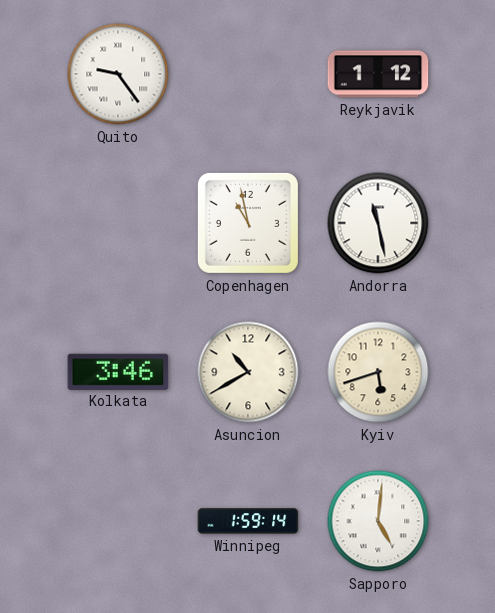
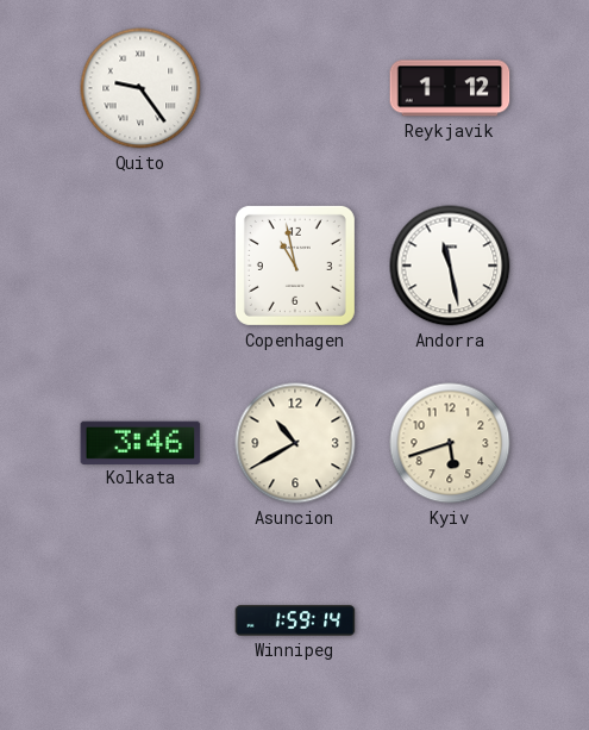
Sapporo: 5:01 -> none (378, 521)
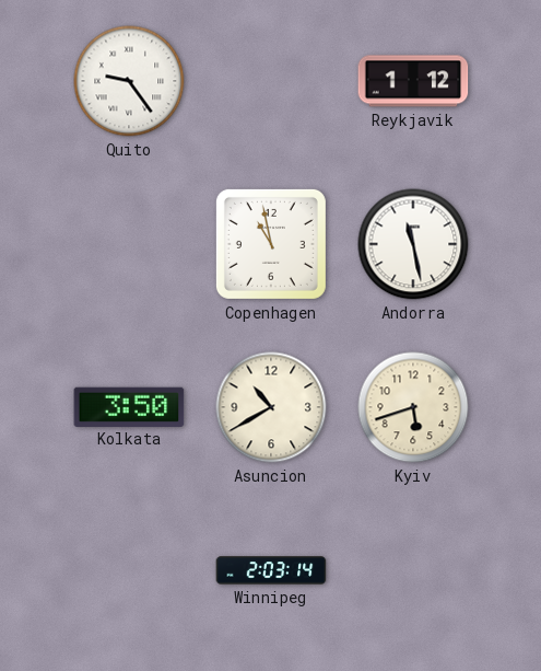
Kolkata: 3:46 -> 3:50 (129, 406)
Winnipeg: 1:59 -> 2:03 (271, 570)
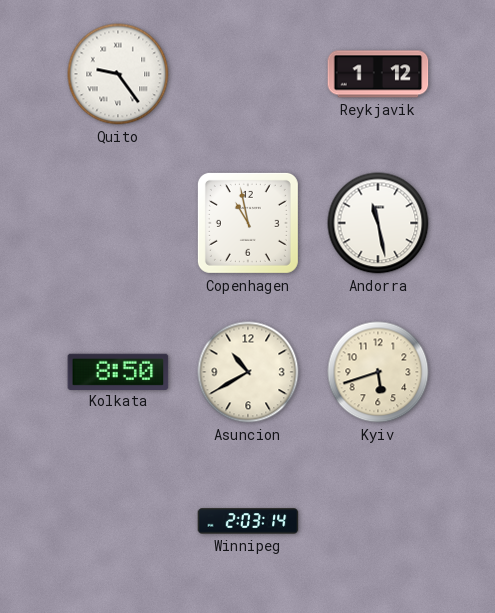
Kolkata: 3:50 -> 8:50 (118, 371)
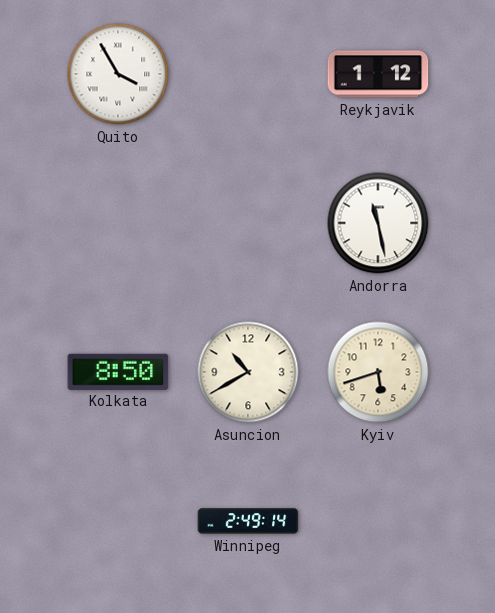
Quito: 9:24 -> 3:55 (118, 74)
Copenhagen: 10:58 -> none (248, 223)
Winnipeg: 2:03 -> 2:49 (248, 521)
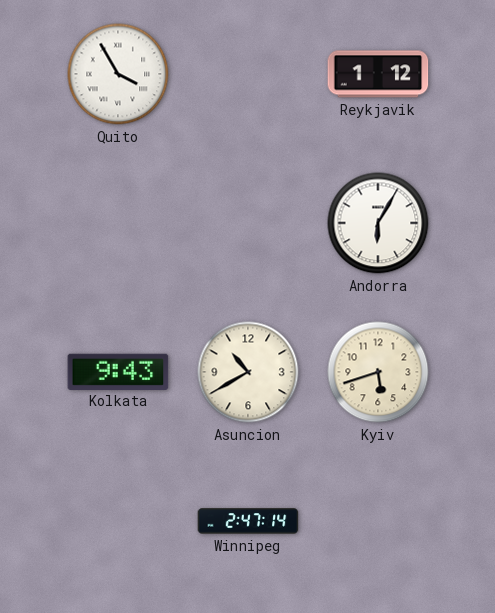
Andorra: 11:28 -> 6:05 (378, 223)
Kolkata: 8:50 -> 9:43 (118, 371)
Winnipeg: 2:49 -> 2:47 (248, 521)
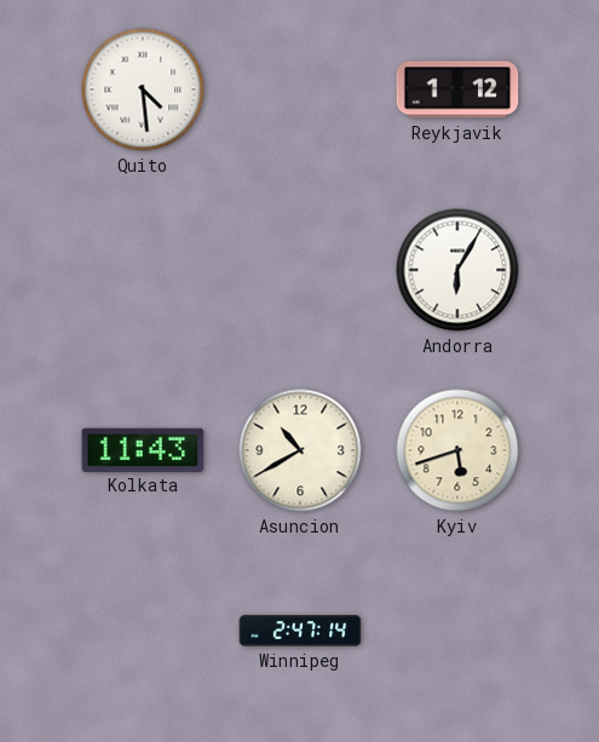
Quito: 3:55 -> 4:29 (143, 90)
Kolkata: 9:43 -> 11:43 (143, 449)
